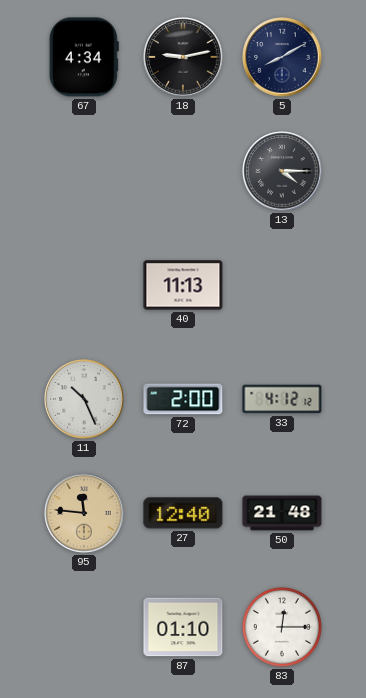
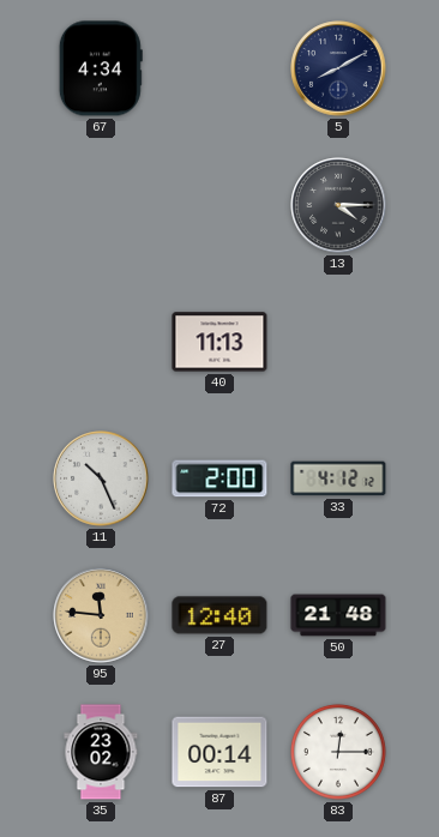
18: 9:13 -> none (183, 57)
35: none -> 23:02 (101, 752)
87: 01:10 -> 00:14 (220, 752)
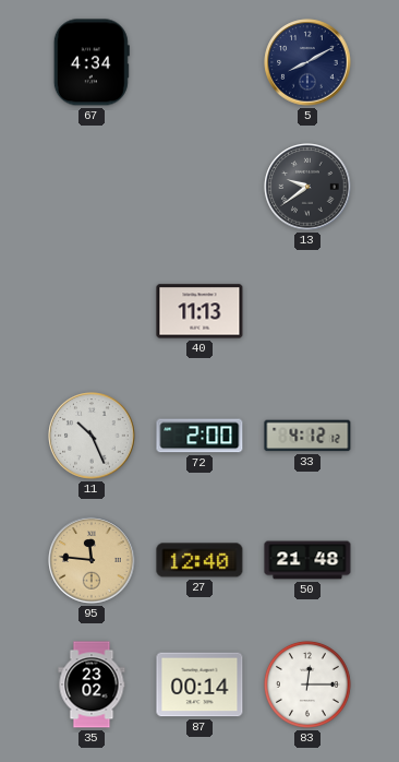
13: 4:15 -> 9:39 (307, 187)
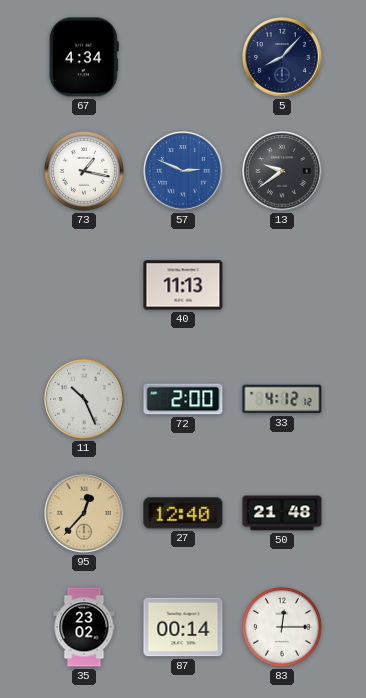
5: 8:10 -> 8:07 (282, 57)
73: none -> 1:17 (84, 171)
57: none -> 2:49 (183, 171)
95: 11:46 -> 12:37 (84, 513)
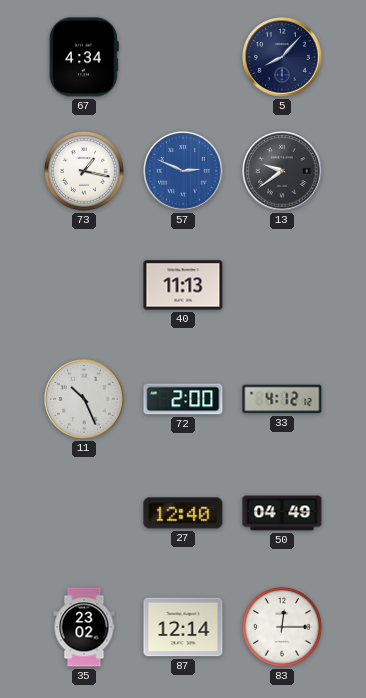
95: 12:37 -> none (84, 513)
50: 21:48 -> 04:49 (282, 513)
87: 00:14 -> 12:14 (183, 627)
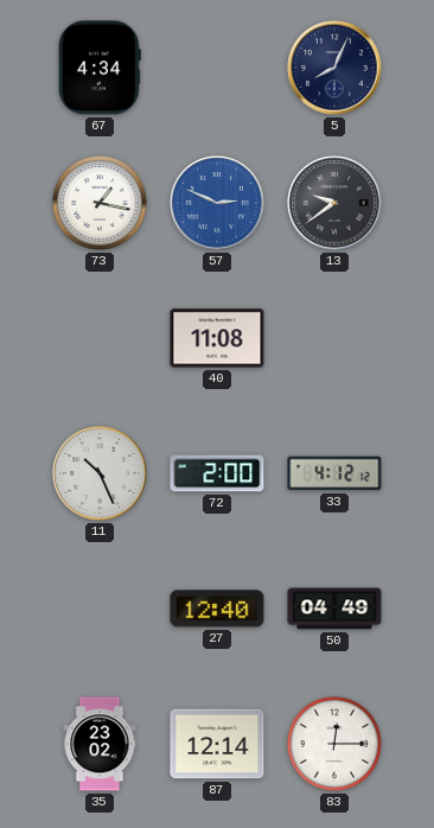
5: 8:07 -> 8:04 (334, 68)
40: 11:13 -> 11:08 (217, 338)
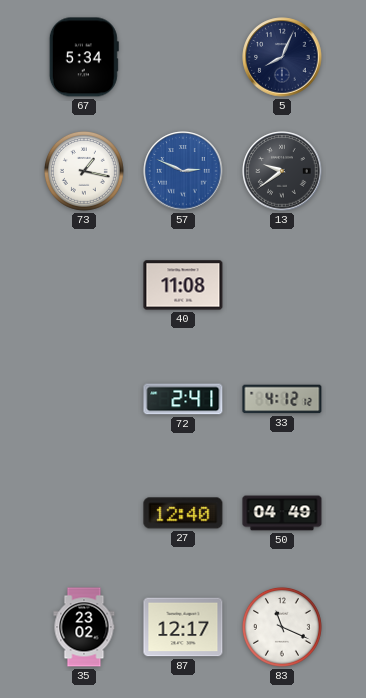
67: 4:34 -> 5:34 (84, 57)
11: 10:26 -> none (100, 473)
72: 2:00 -> 2:41 (183, 399)
87: 12:14 -> 12:17 (183, 627)
83: 12:15 -> 11:19 (282, 627)
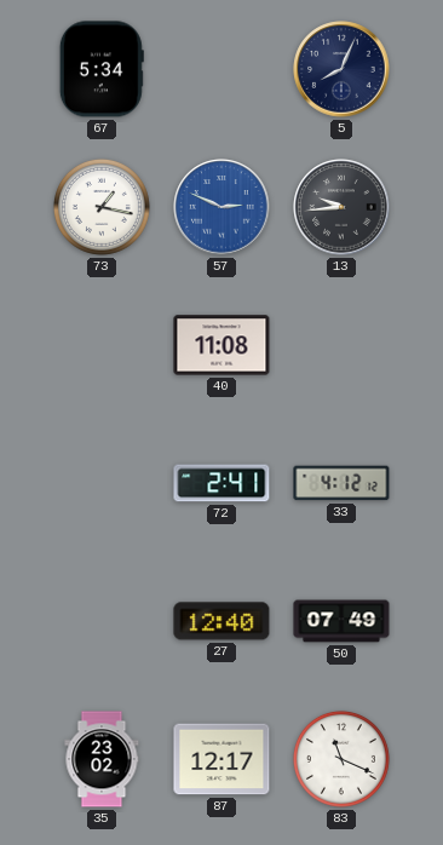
13: 9:39 -> 9:44 (341, 207)
50: 04:49 -> 07:49 (341, 621)
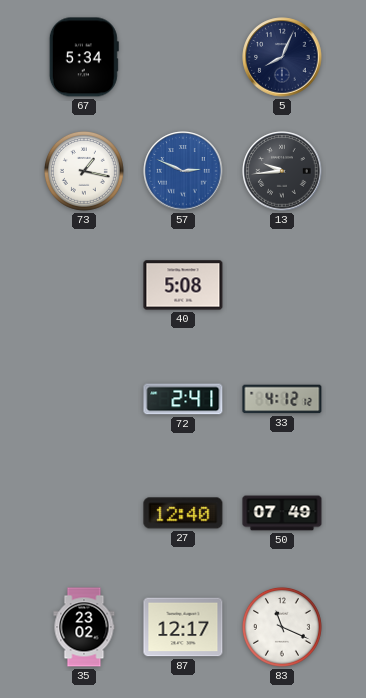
40: 11:08 -> 5:08 (183, 285)
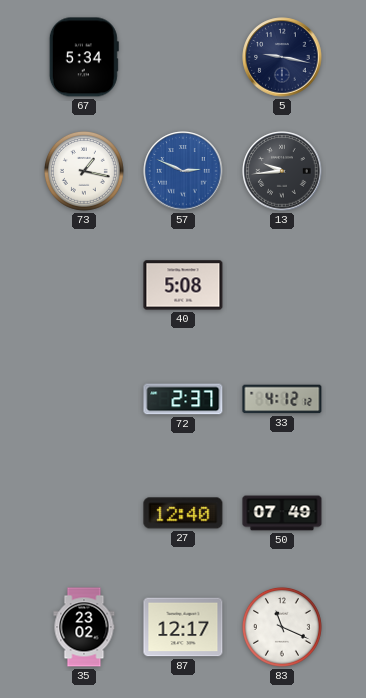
5: 8:04 -> 9:17 (282, 57)
72: 2:41 -> 2:37 (183, 399)
